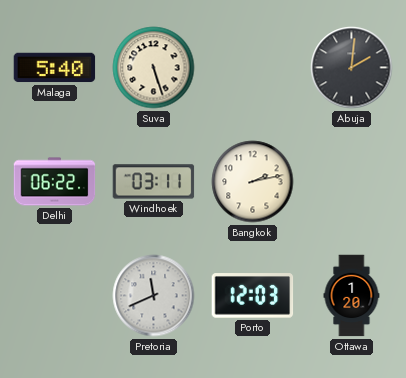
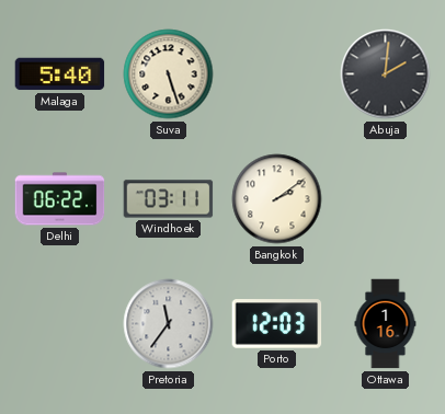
Bangkok: 2:13 -> 2:09 (277, 199)
Pretoria: 11:41 -> 11:36 (169, 324)
Ottawa: 1:20 -> 1:16 (386, 324)
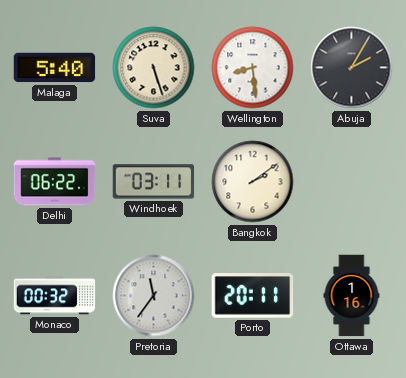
Wellington: none -> 8:29 (253, 68)
Abuja: 2:01 -> 2:05 (352, 68)
Monaco: none -> 00:32 (55, 296)
Porto: 12:03 -> 20:11 (253, 296)
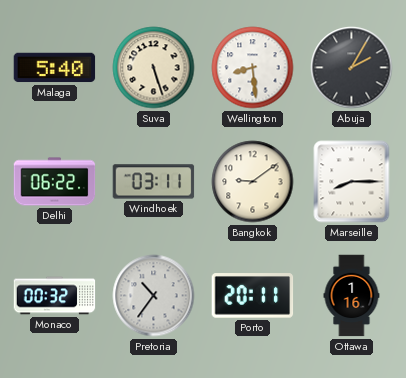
Bangkok: 2:09 -> 9:09 (253, 182)
Marseille: none -> 8:15 (352, 182)
Pretoria: 11:36 -> 10:36 (154, 296)
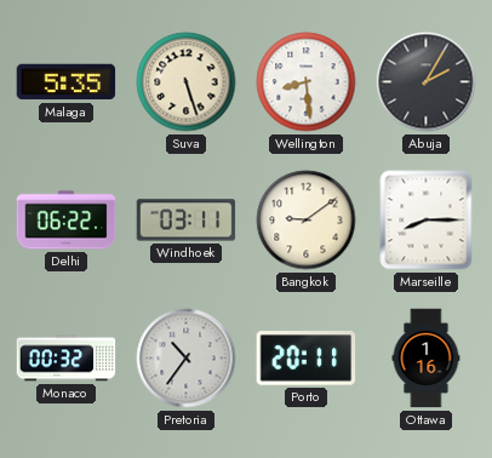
Malaga: 5:40 -> 5:35 (67, 82)
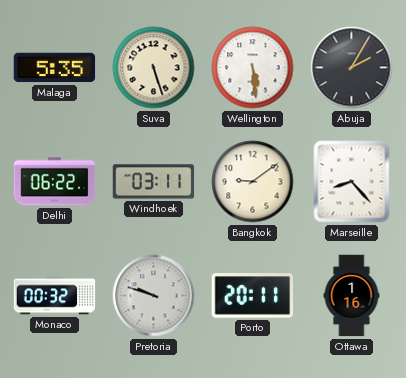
Wellington: 8:29 -> 5:29 (253, 68)
Marseille: 8:15 -> 8:23 (352, 182)
Pretoria: 10:36 -> 9:48 (154, 296)
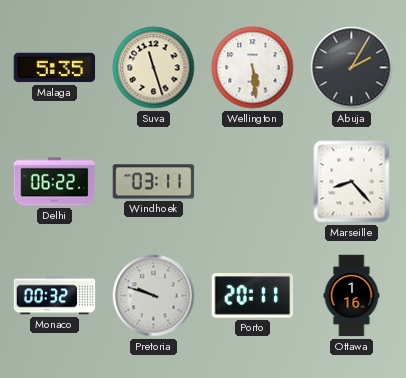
Suva: 5:27 -> 11:27 (154, 68)
Bangkok: 9:09 -> none (253, 182)
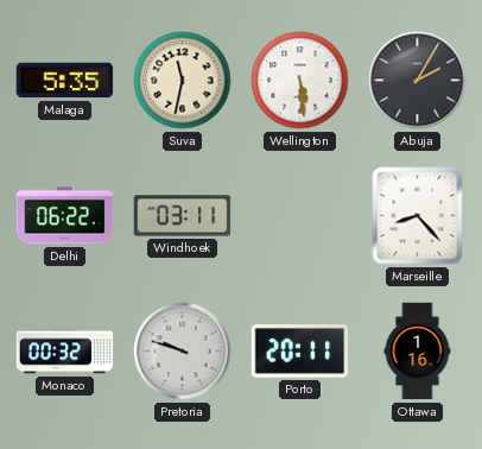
Suva: 11:27 -> 11:32 (183, 81)
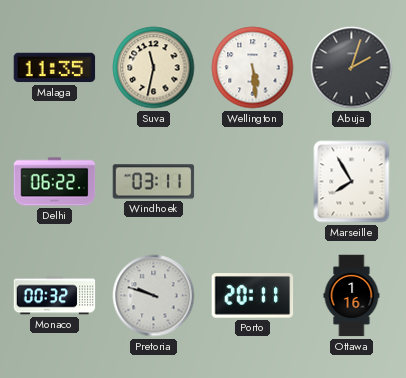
Malaga: 5:35 -> 11:35 (55, 68)
Abuja: 2:05 -> 2:03 (352, 68)
Marseille: 8:23 -> 7:55 (352, 182)
